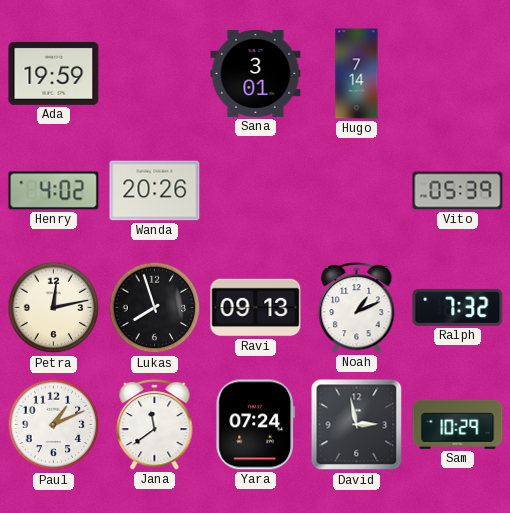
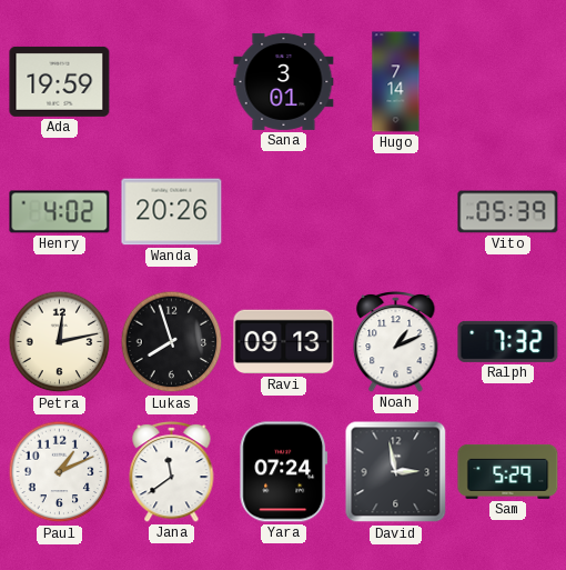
Sam: 10:29 -> 5:29 (508, 471)
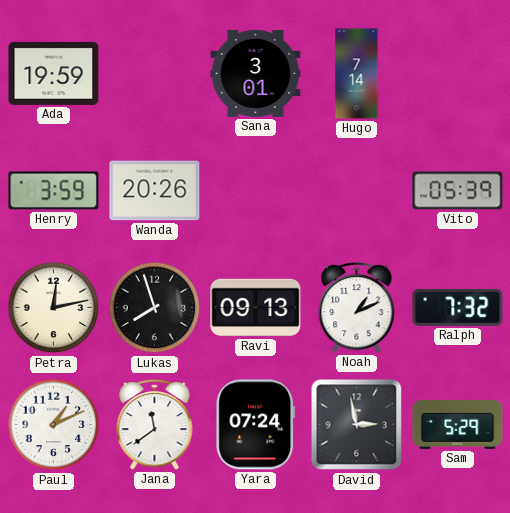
Henry: 4:02 -> 3:59 (54, 191)
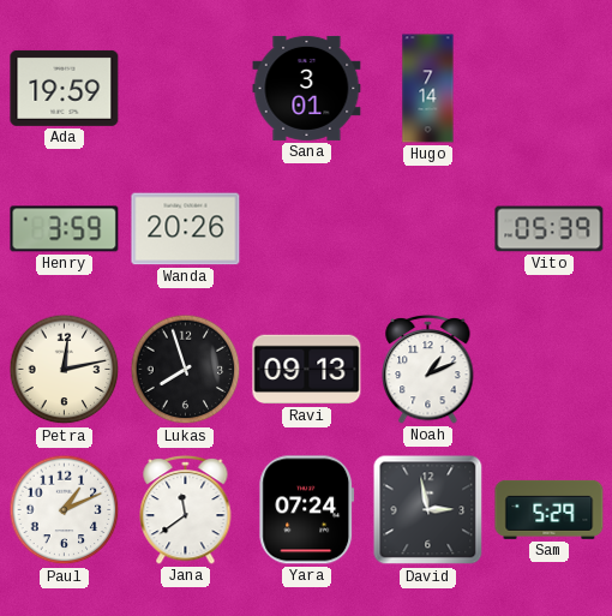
Ralph: 7:32 -> none (458, 307)
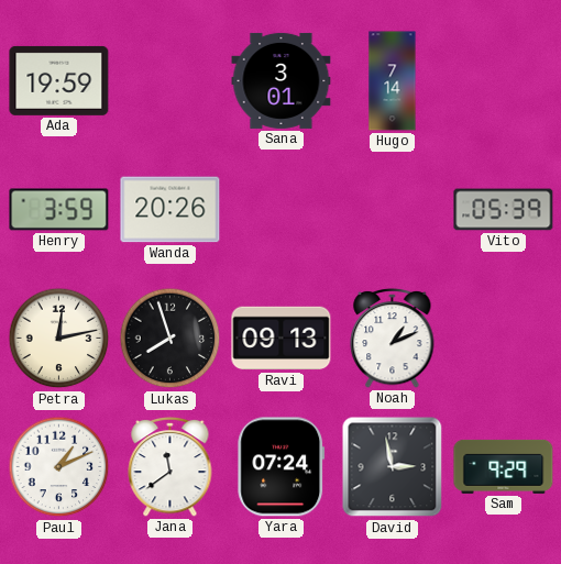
Sam: 5:29 -> 9:29 (504, 466)
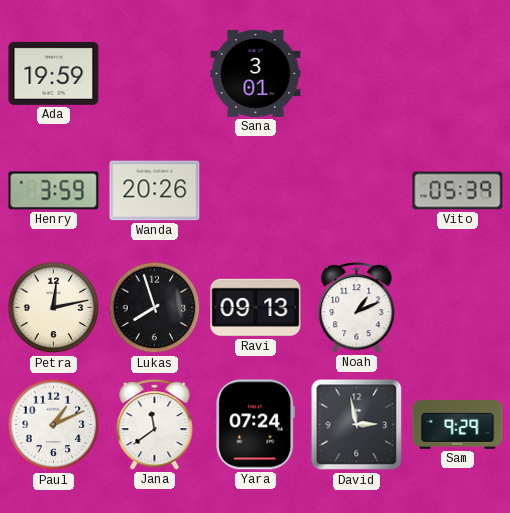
Hugo: 7:14 -> none (393, 81)
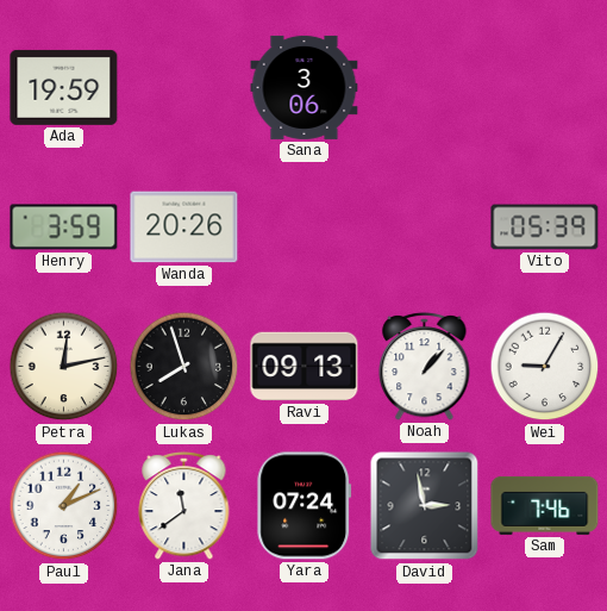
Sana: 3:01 -> 3:06 (305, 87)
Noah: 1:11 -> 1:07 (425, 366)
Wei: none -> 9:05 (545, 367)
Sam: 9:29 -> 7:46 (545, 505)
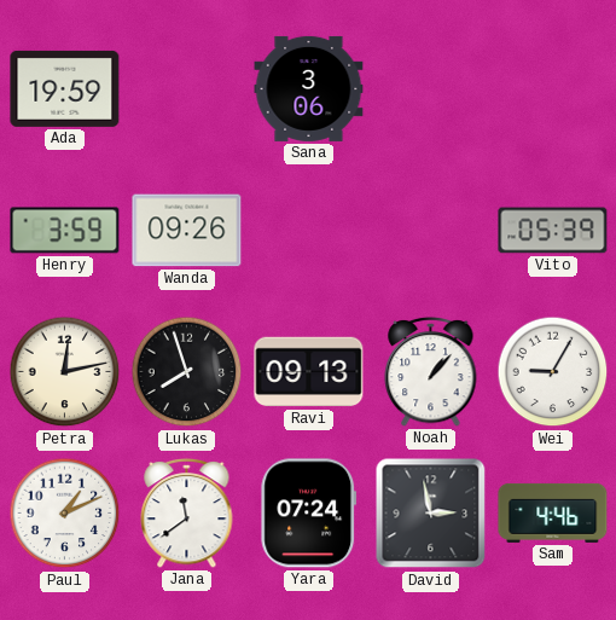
Wanda: 20:26 -> 09:26 (187, 231)
Sam: 7:46 -> 4:46 (553, 512)
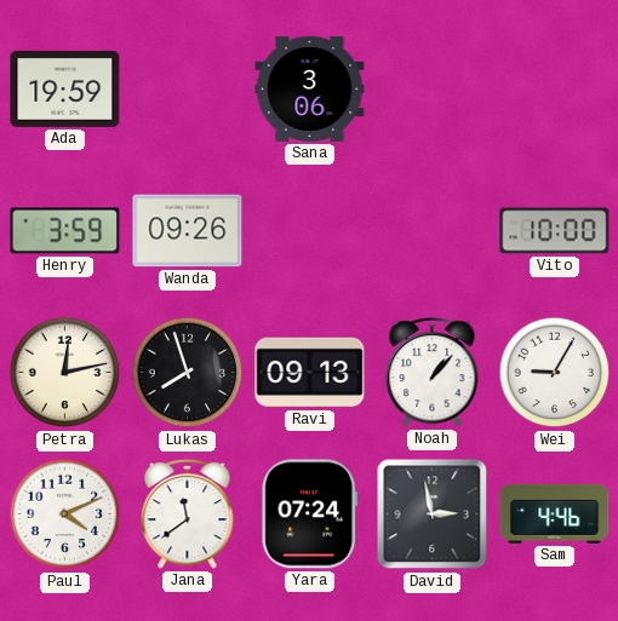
Vito: 05:39 -> 10:00 (555, 231)
Paul: 1:11 -> 4:11 (65, 514)
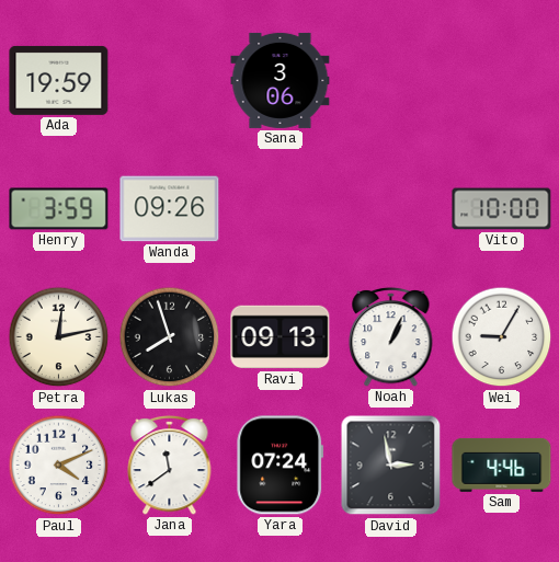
Noah: 1:07 -> 1:04 (391, 336)
